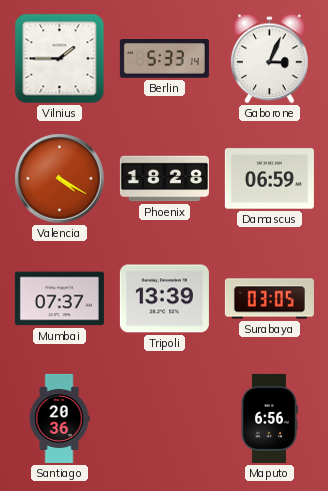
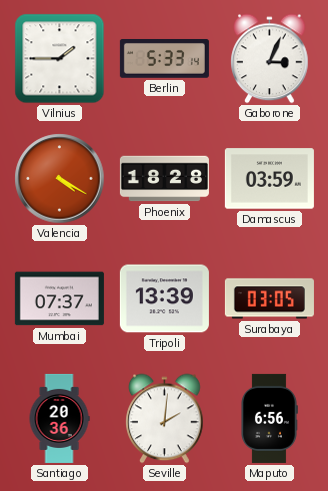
Damascus: 06:59 -> 03:59 (269, 179)
Seville: none -> 2:01 (165, 419)
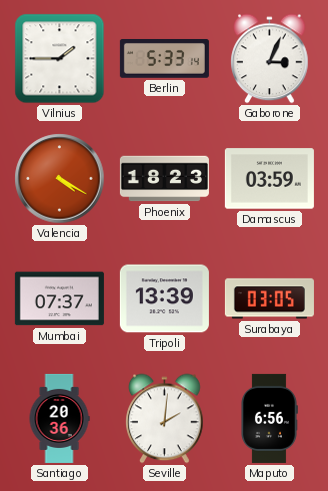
Phoenix: 18:28 -> 18:23 (164, 179)
